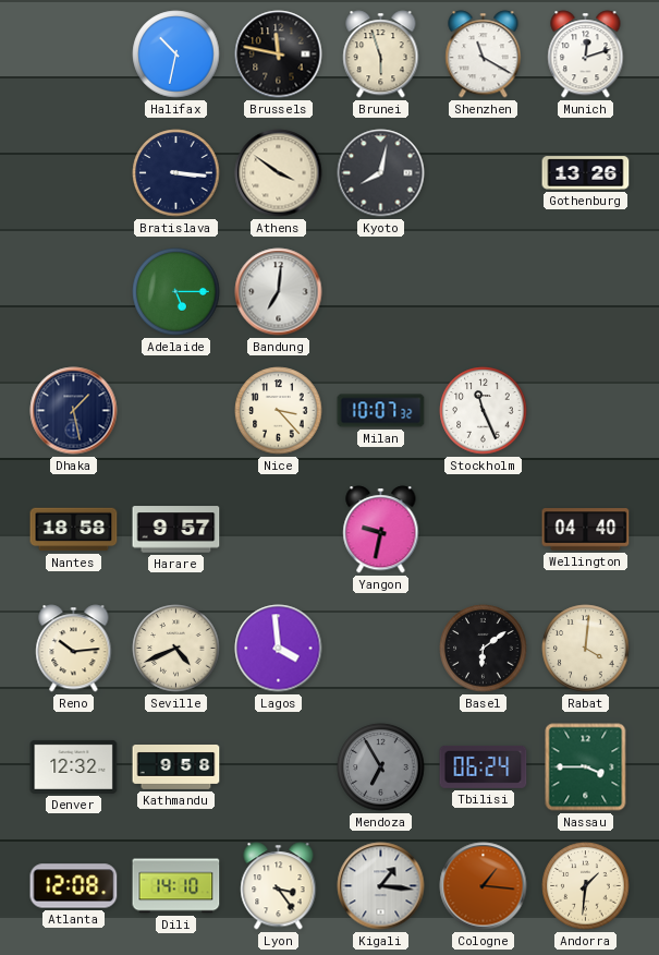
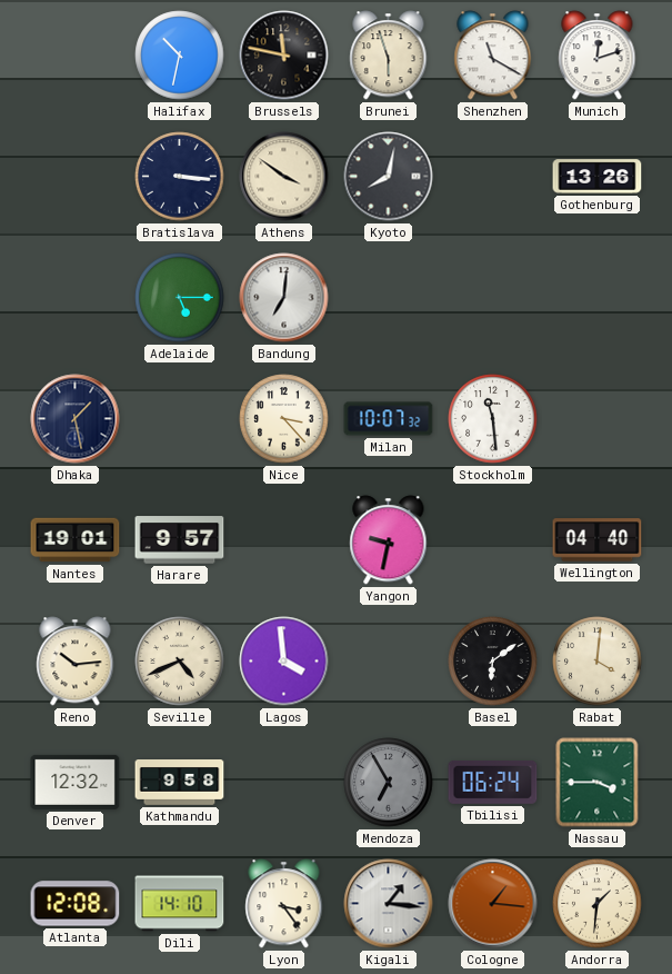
Stockholm: 11:26 -> 11:29 (493, 419)
Nantes: 18:58 -> 19:01 (76, 540)
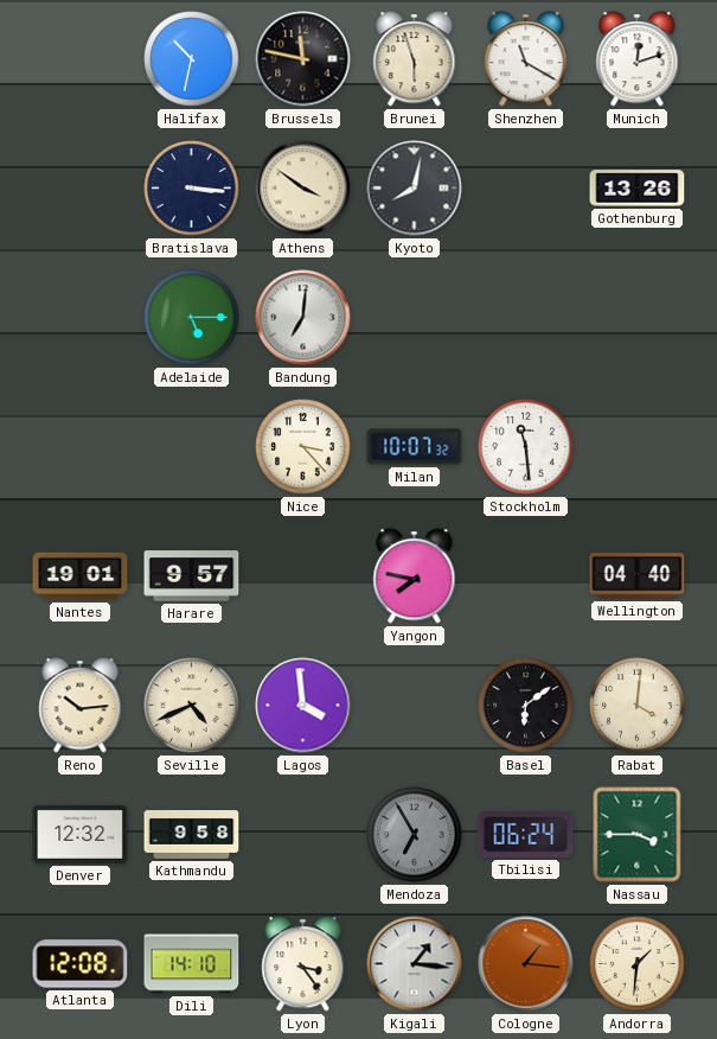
Dhaka: 1:28 -> none (76, 419)
Yangon: 9:32 -> 7:47 (415, 576)
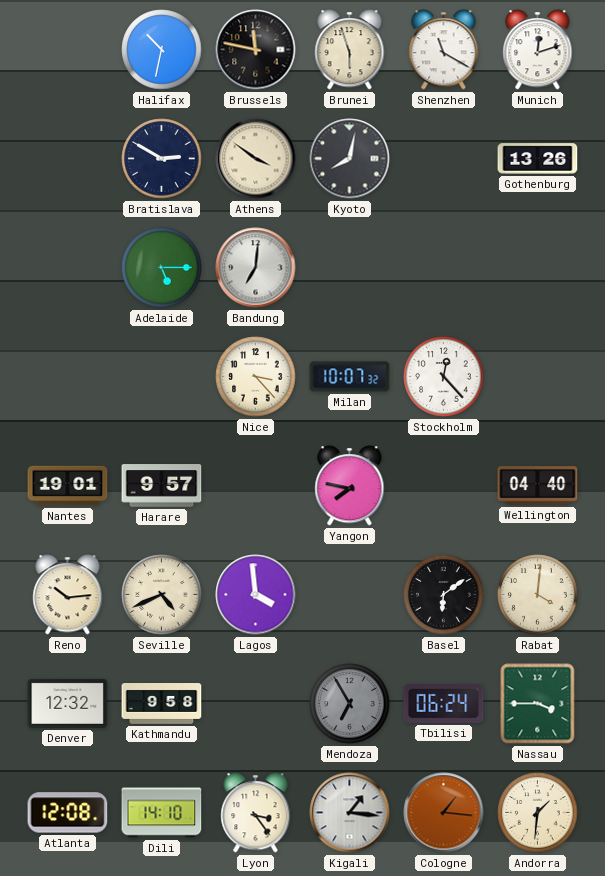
Bratislava: 3:16 -> 2:50 (162, 159)
Stockholm: 11:29 -> 12:23 (444, 377)
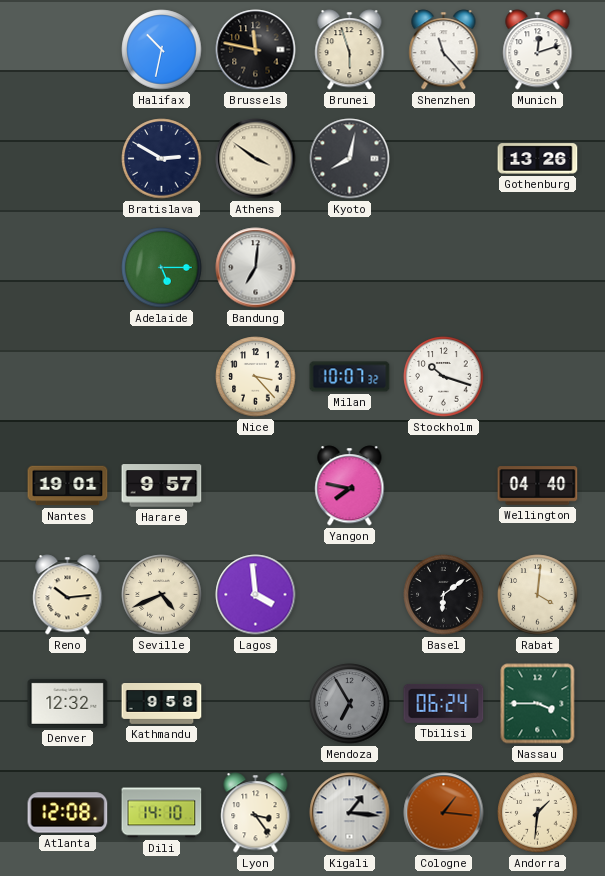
Shenzhen: 11:20 -> 11:23 (444, 50)
Stockholm: 12:23 -> 10:18 (444, 377)
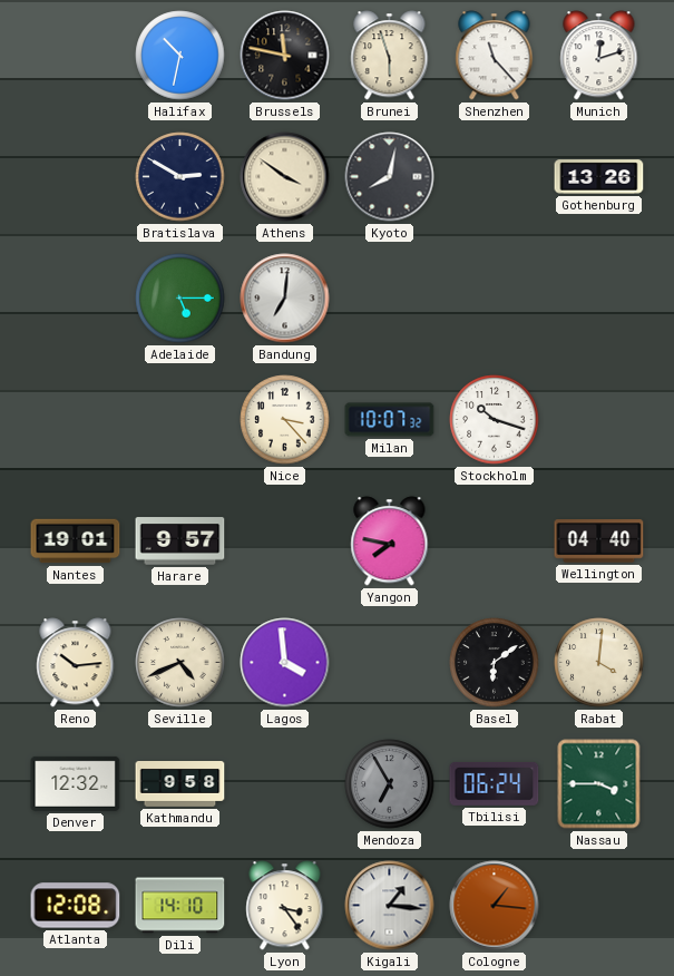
Andorra: 1:31 -> none (538, 813)
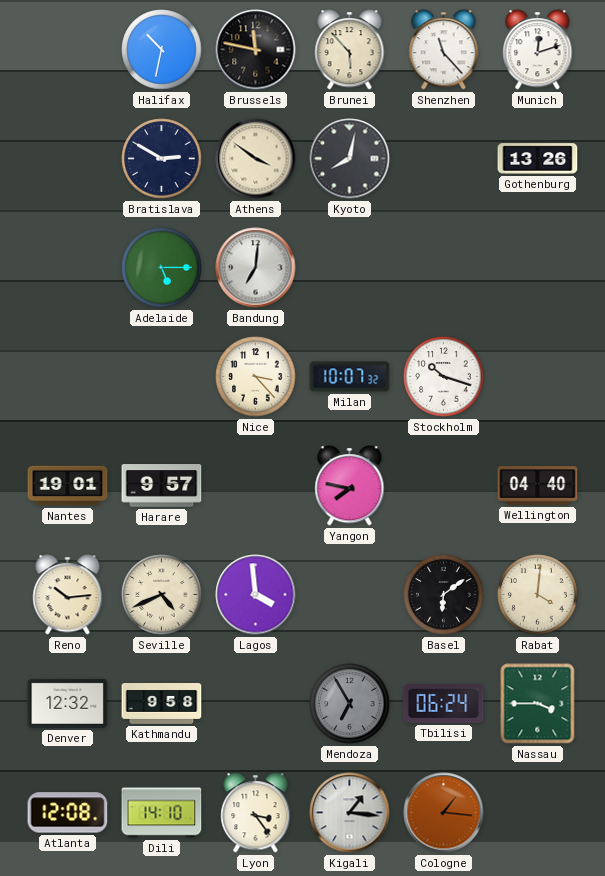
Brunei: 5:57 -> 5:53 (350, 50)
